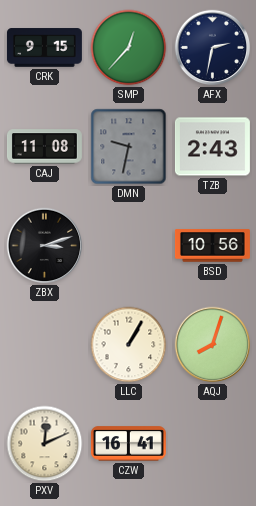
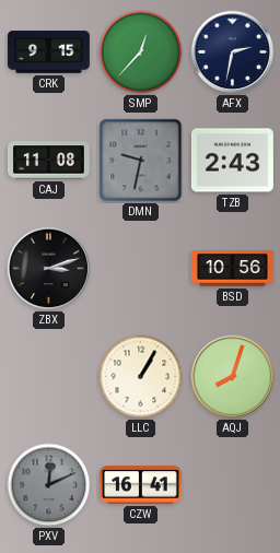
PXV dial: cream -> grey (49, 485)
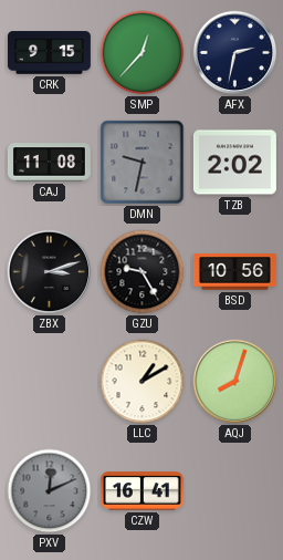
TZB: 2:43 -> 2:02 (234, 163)
GZU: none -> 9:25 (143, 272)
LLC: 1:05 -> 1:10 (143, 382)
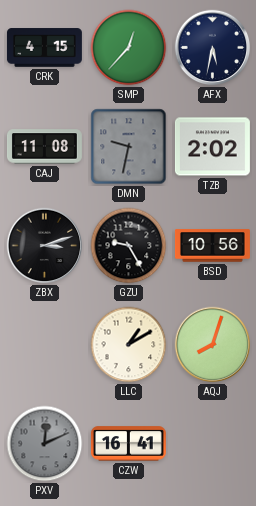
CRK: 9:15 -> 4:15 (44, 48)
AFX: 2:32 -> 5:32 (213, 48)
